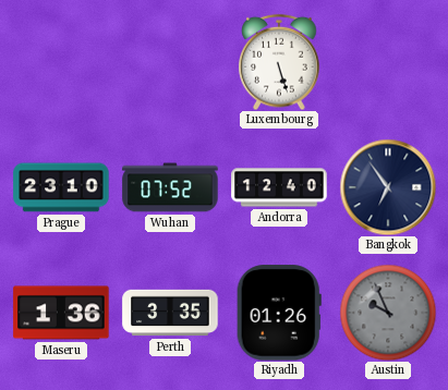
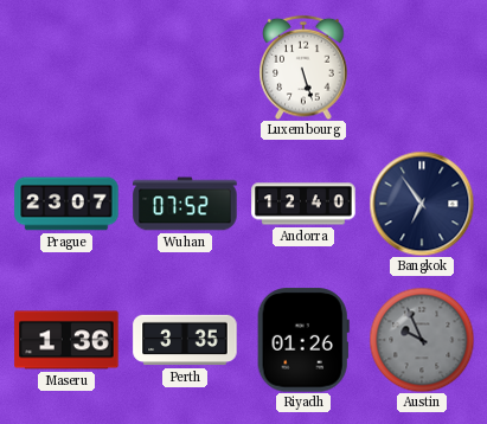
Prague: 23:10 -> 23:07 (66, 204)
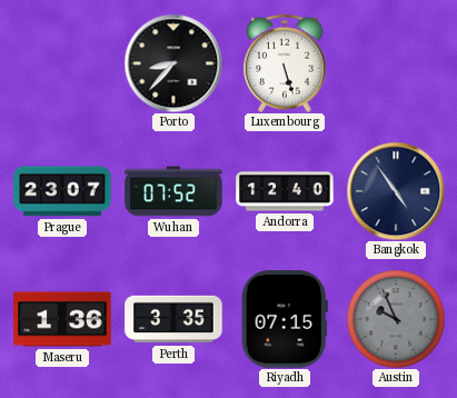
Porto: none -> 8:37 (173, 63)
Bangkok: 6:54 -> 4:54 (396, 191)
Riyadh: 01:26 -> 07:15 (285, 319)
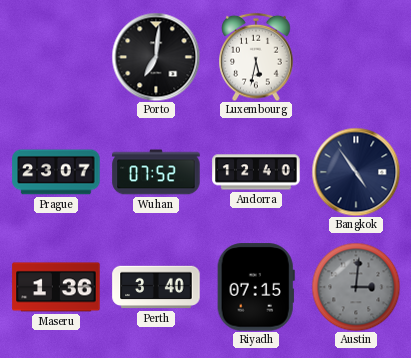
Porto: 8:37 -> 7:01 (156, 57)
Luxembourg: 5:27 -> 5:32 (256, 57)
Perth: 3:35 -> 3:40 (156, 287)
Austin: 9:56 -> 3:01 (356, 287)
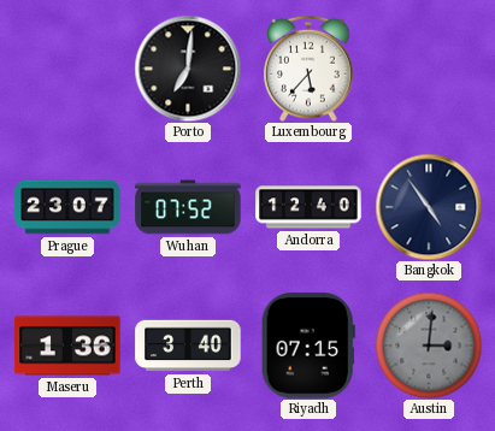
Luxembourg: 5:32 -> 5:37 (308, 69)
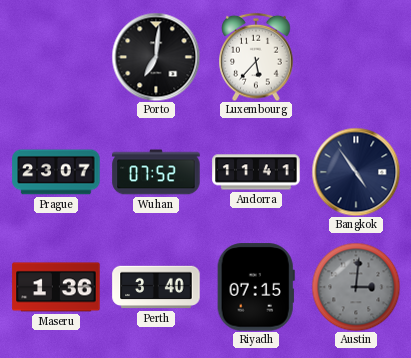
Andorra: 12:40 -> 11:41 (256, 172)
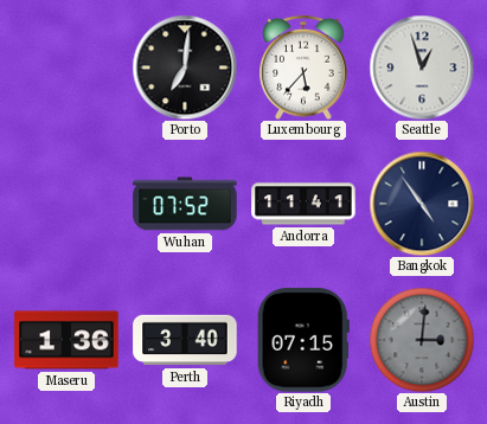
Seattle: none -> 12:57 (422, 68)
Prague: 23:07 -> none (56, 172)
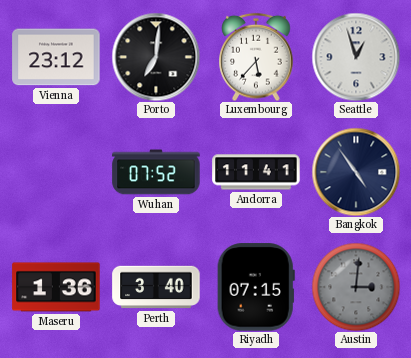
Vienna: none -> 23:12 (56, 57)
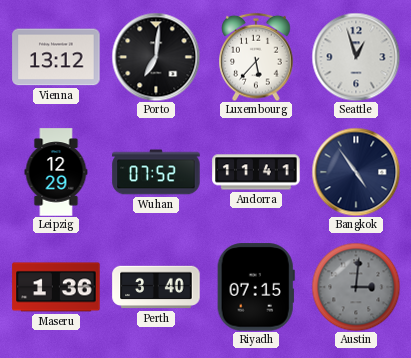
Vienna: 23:12 -> 13:12 (56, 57)
Leipzig: none -> 12:29 (56, 172)
